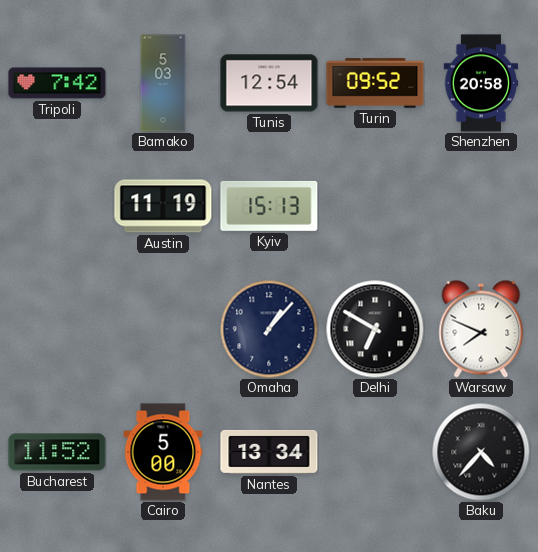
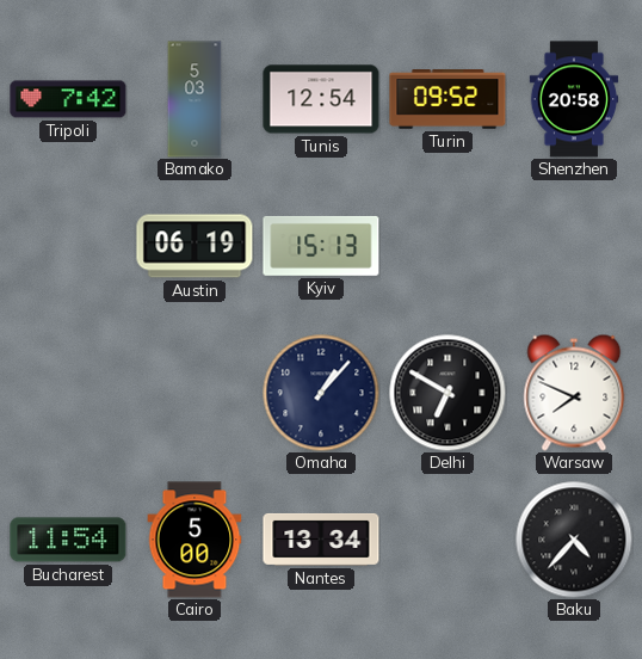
Austin: 11:19 -> 06:19 (195, 246)
Bucharest: 11:52 -> 11:54 (68, 540)
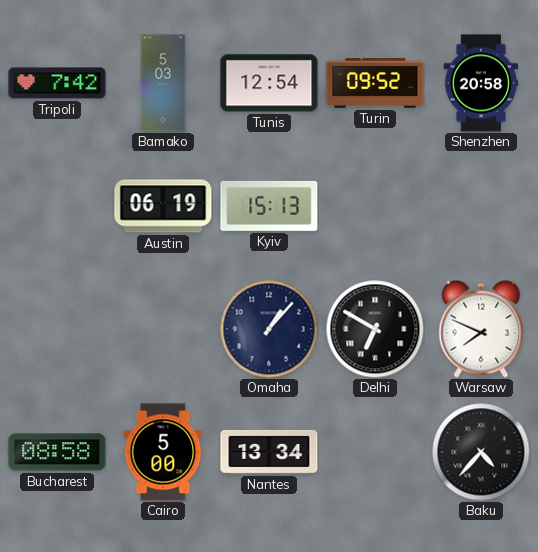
Bucharest: 11:54 -> 08:58 (57, 452)
